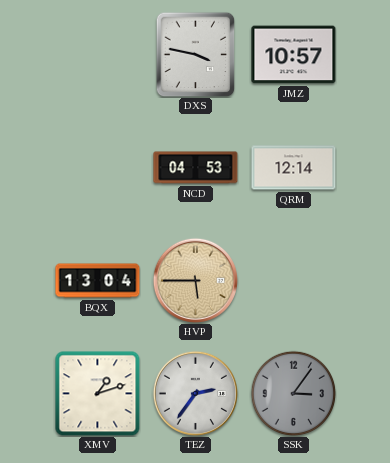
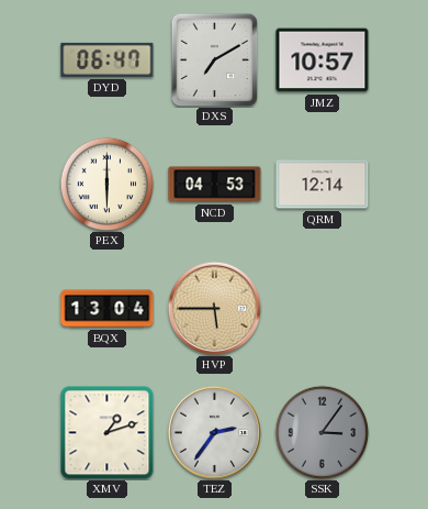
DYD: none -> 06:47 (108, 59)
DXS: 3:47 -> 7:10 (215, 59)
PEX: none -> 6:00 (106, 184)
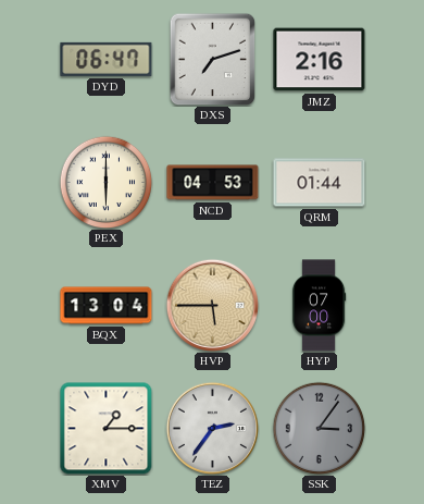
DXS: 7:10 -> 7:12 (213, 59)
JMZ: 10:57 -> 2:16 (320, 60)
QRM: 12:14 -> 01:44 (320, 183)
HYP: none -> 07:00 (319, 306)
XMV: 1:12 -> 1:15 (107, 429)
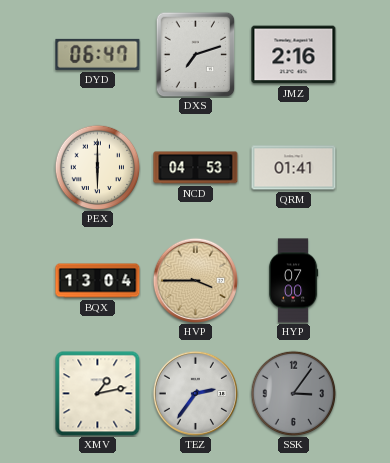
QRM: 01:44 -> 01:41 (294, 168)
HVP: 5:45 -> 3:45 (195, 280)
XMV: 1:15 -> 1:13 (98, 394)
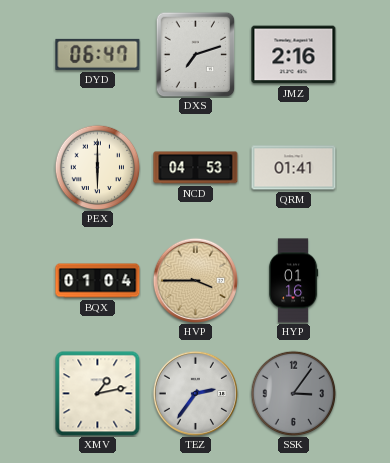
BQX: 13:04 -> 01:04 (98, 281)
HYP: 07:00 -> 01:16 (293, 281)
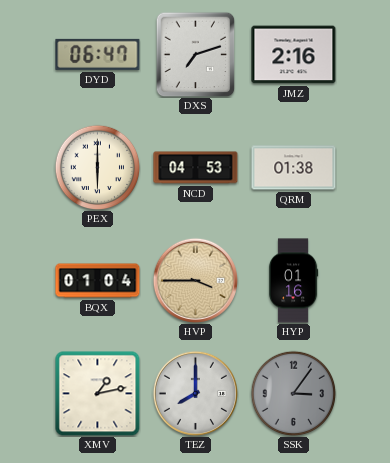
QRM: 01:41 -> 01:38 (294, 168)
TEZ: 2:36 -> 8:00 (195, 393)
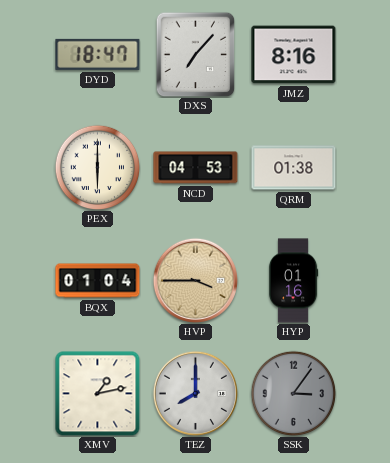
DYD: 06:47 -> 18:47 (98, 54)
DXS: 7:12 -> 7:07 (196, 54)
JMZ: 2:16 -> 8:16 (294, 55)
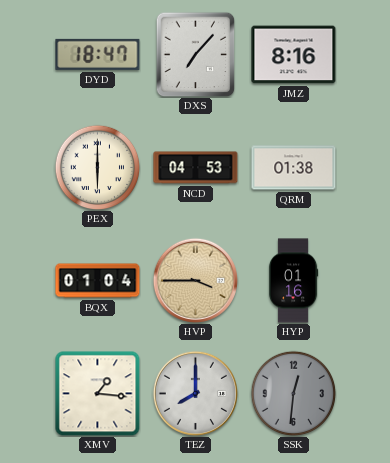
XMV: 1:13 -> 1:16 (98, 394)
SSK: 3:06 -> 12:31 (293, 393)
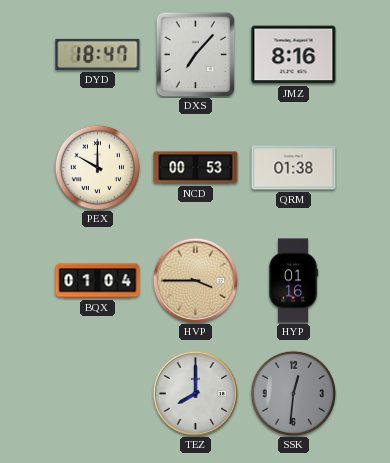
PEX: 6:00 -> 10:00 (97, 167)
NCD: 04:53 -> 00:53 (196, 168)
XMV: 1:16 -> none (98, 394)
